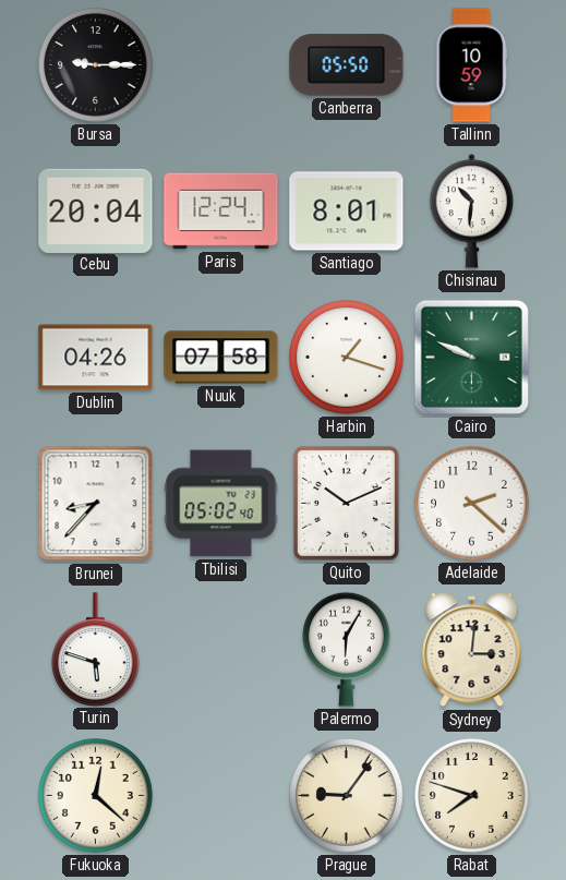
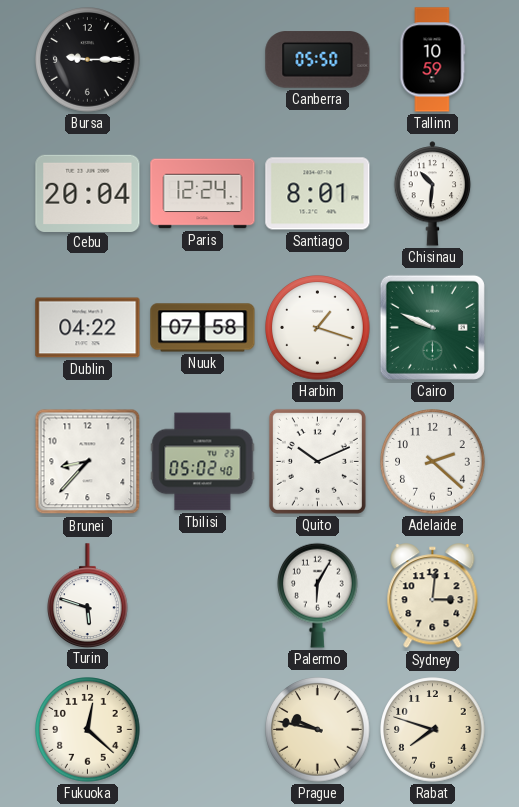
Dublin: 04:26 -> 04:22 (88, 328)
Prague: 9:06 -> 9:47 (318, 730)
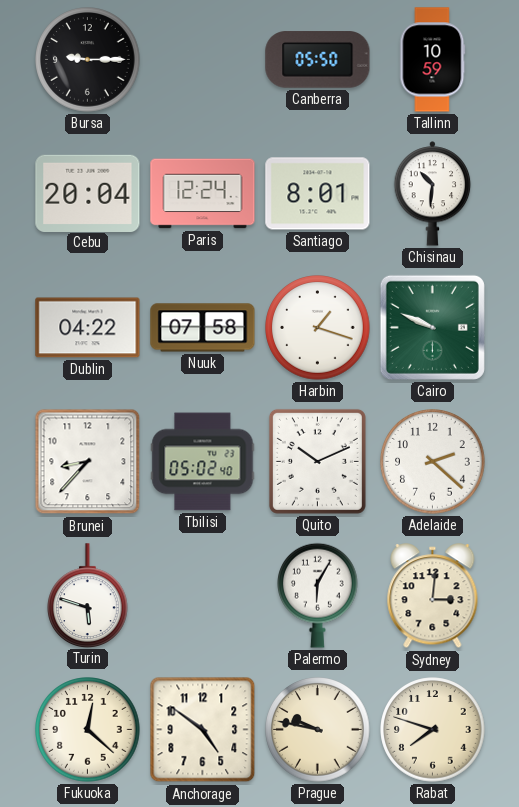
Anchorage: none -> 4:51 (203, 730)
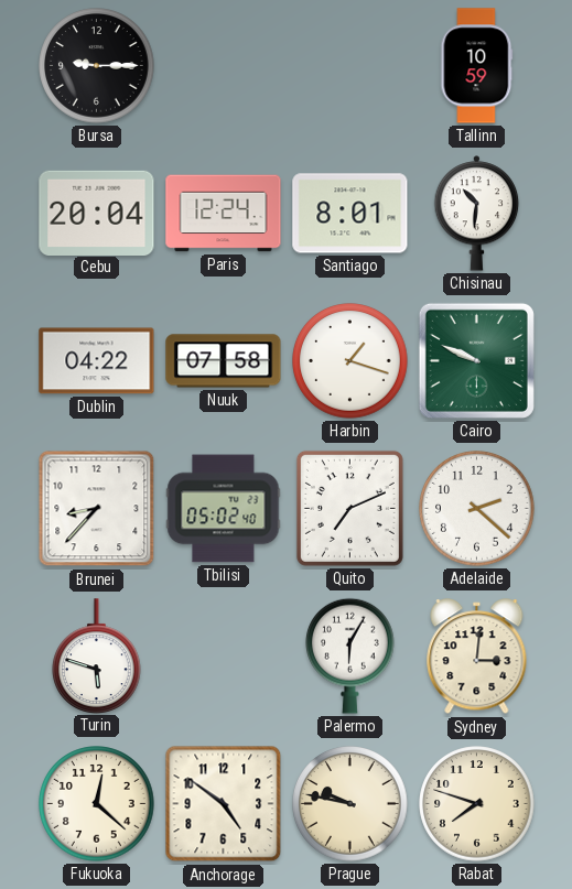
Canberra: 05:50 -> none (318, 60)
Quito: 10:11 -> 7:11 (349, 508)
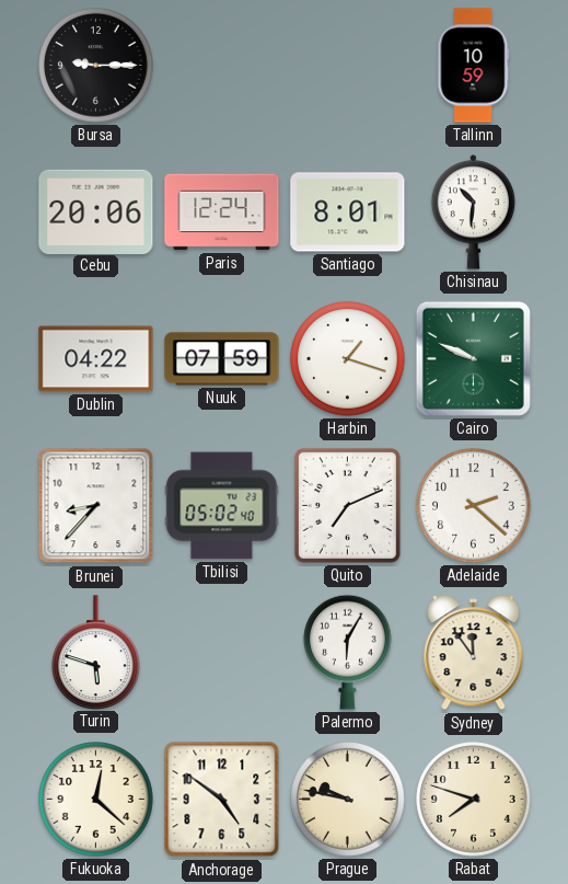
Cebu: 20:04 -> 20:06 (96, 211)
Nuuk: 07:58 -> 07:59 (222, 359)
Sydney: 3:01 -> 11:54 (474, 653)
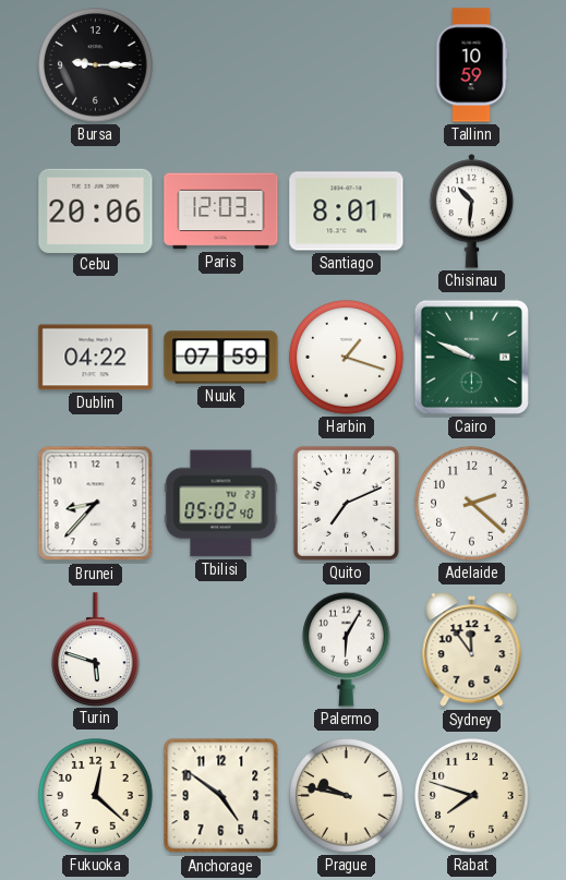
Paris: 12:24 -> 12:03 (221, 212)
